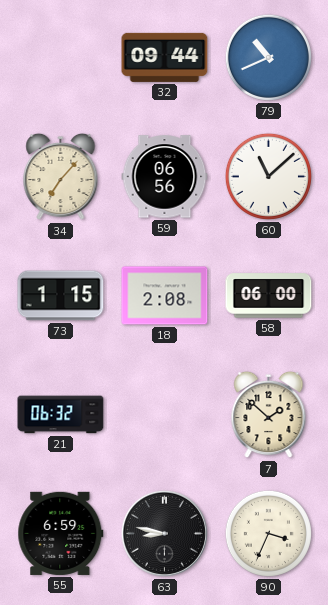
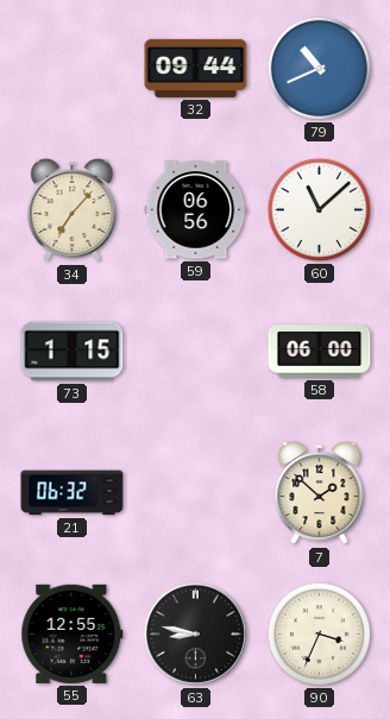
18: 2:08 -> none (165, 296)
55: 6:59 -> 12:55 (73, 633)
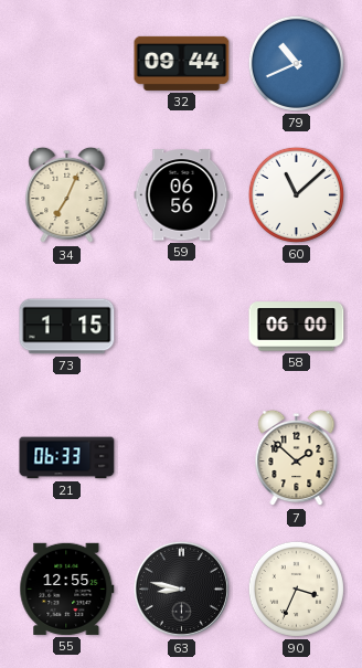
34: 7:07 -> 7:04 (67, 195)
21: 06:32 -> 06:33 (67, 458)
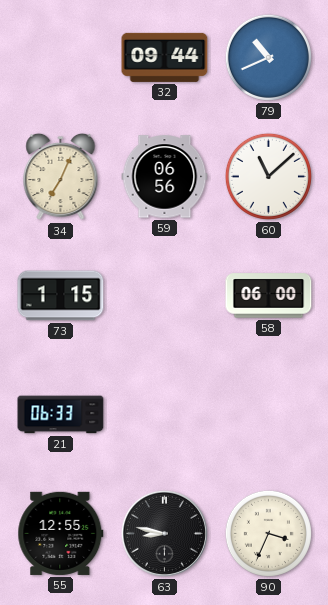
7: 1:52 -> none (297, 458)
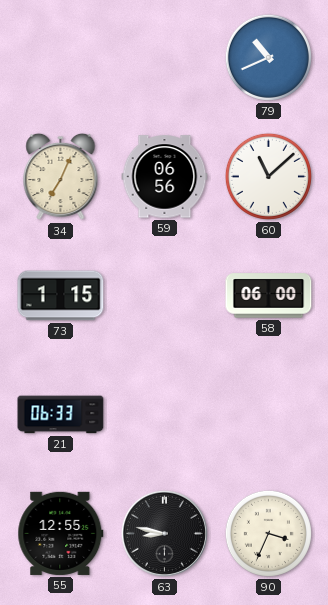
32: 09:44 -> none (165, 57)
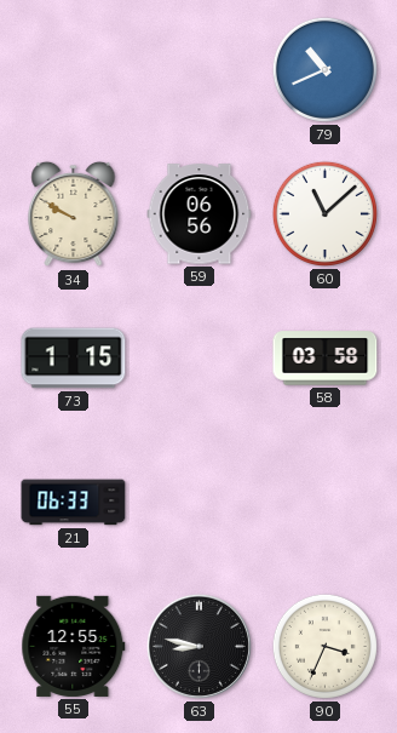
34: 7:04 -> 9:50 (74, 214)
58: 06:00 -> 03:58 (326, 359)
